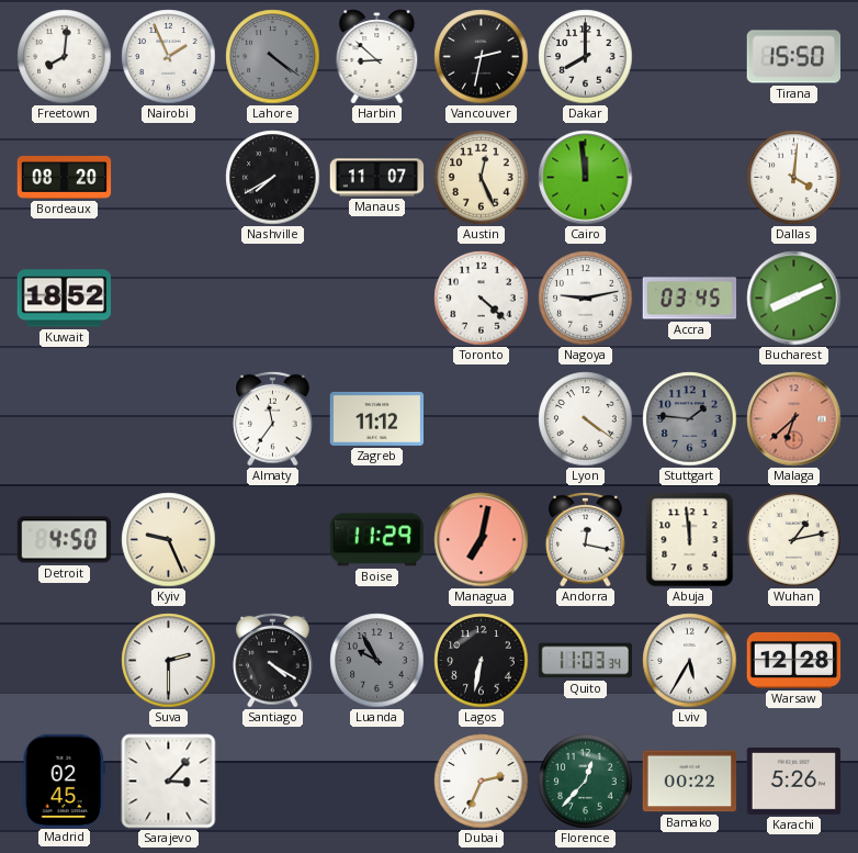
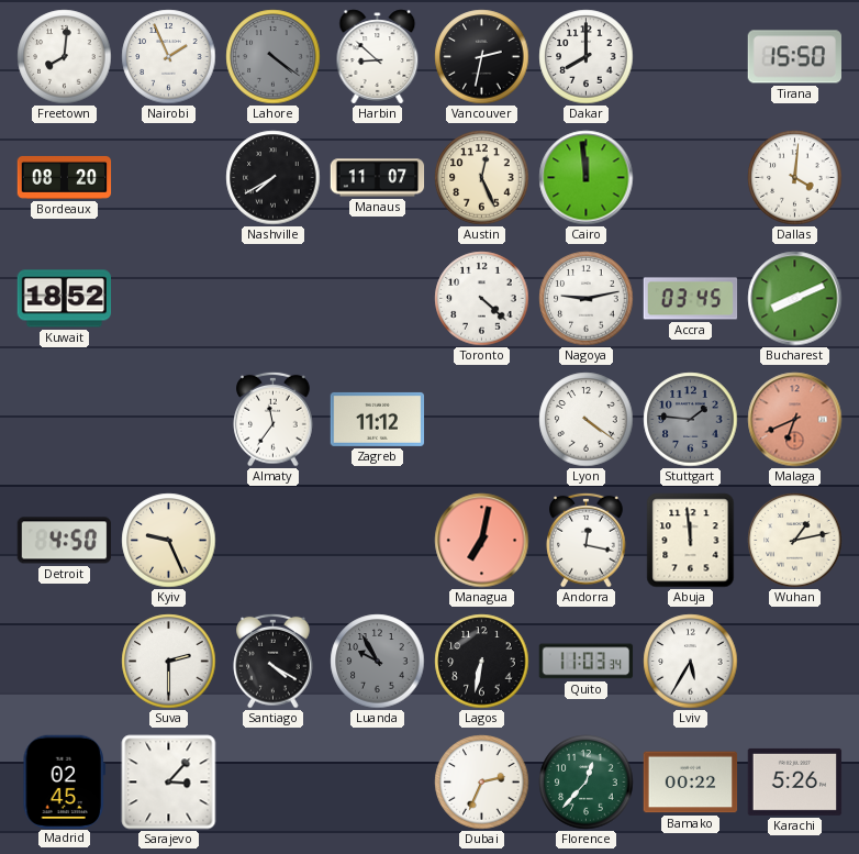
Malaga: 6:38 -> 6:41 (795, 420)
Boise: 11:29 -> none (377, 540)
Warsaw: 12:28 -> none (794, 660)
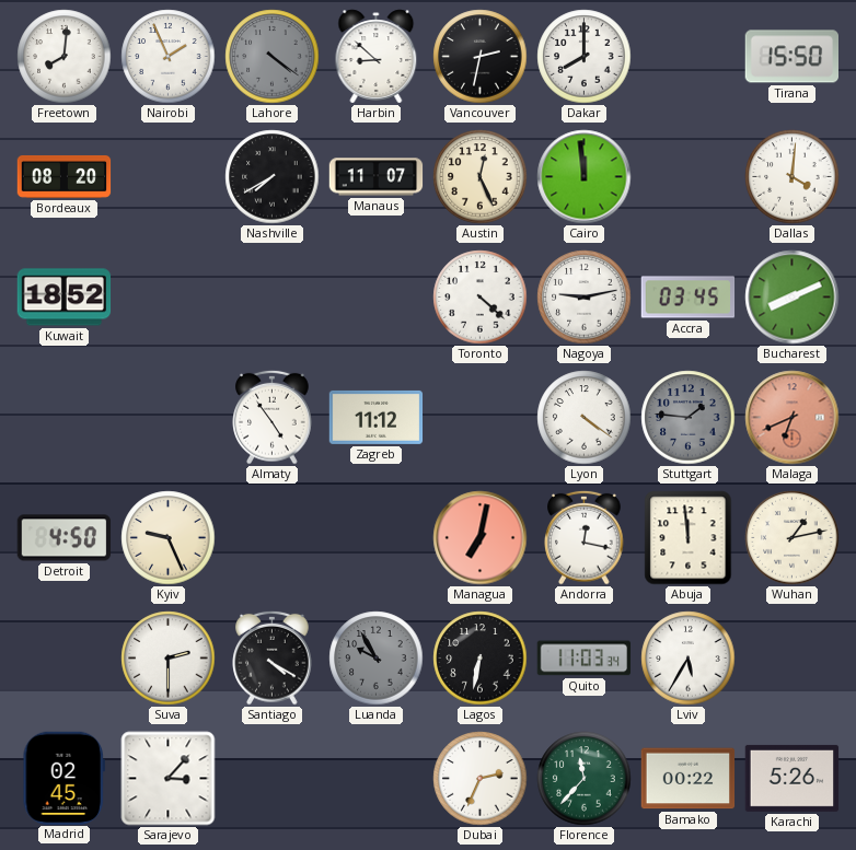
Almaty: 11:36 -> 4:54 (273, 417)
Florence: 12:37 -> 11:37 (585, 779)
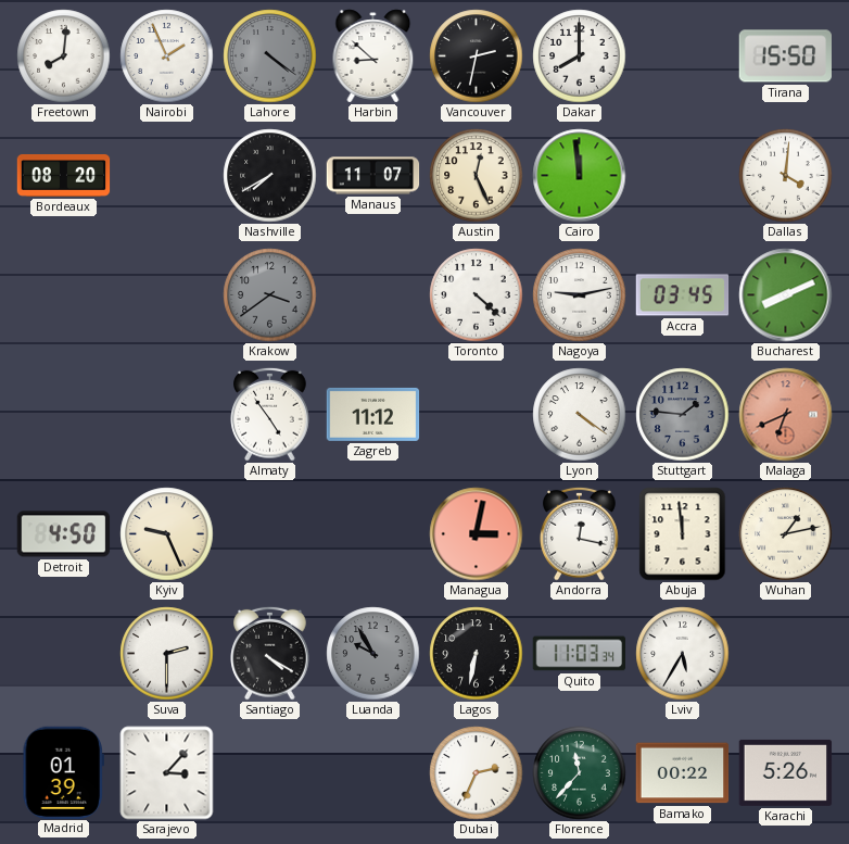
Kuwait: 18:52 -> none (65, 298)
Krakow: none -> 3:39 (270, 295)
Managua: 7:02 -> 3:02 (477, 534)
Madrid: 02:45 -> 01:39 (63, 772)
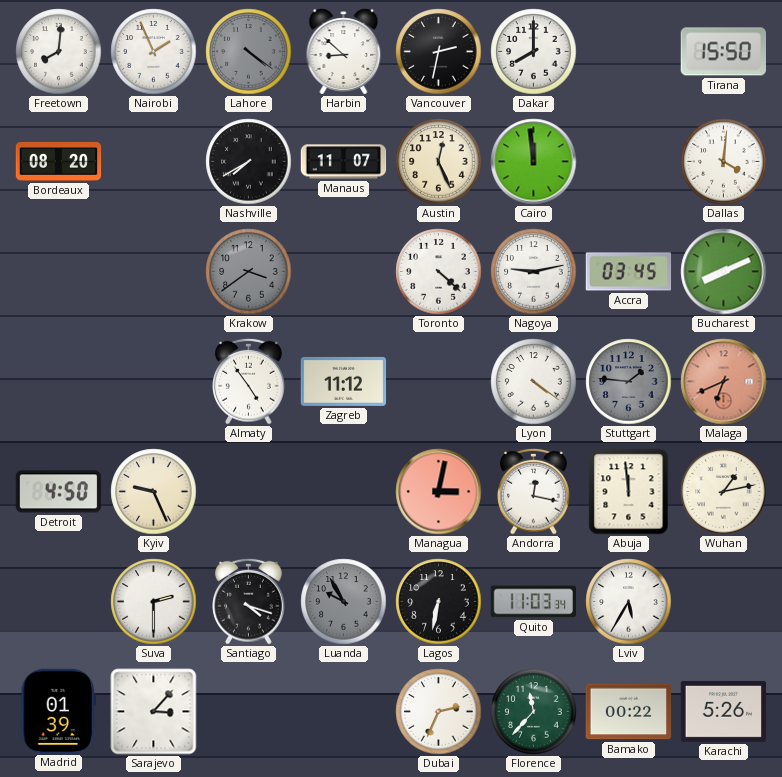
Santiago: 4:20 -> 4:18 (249, 601)
